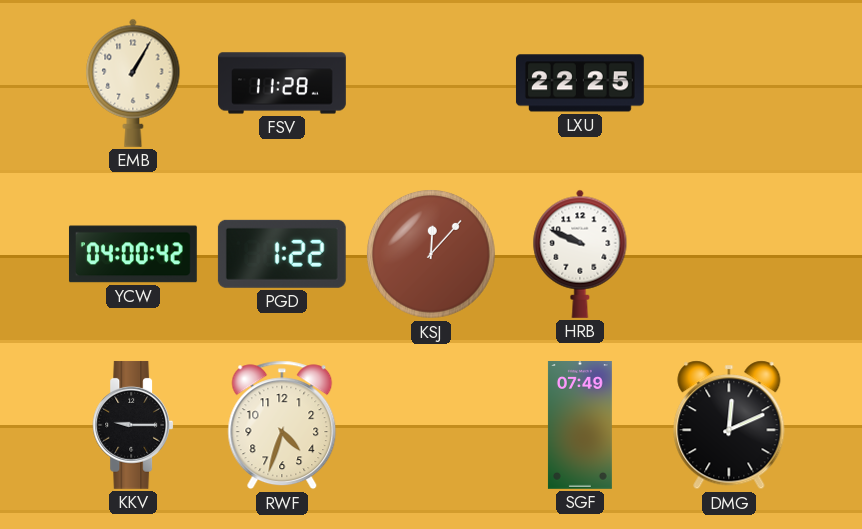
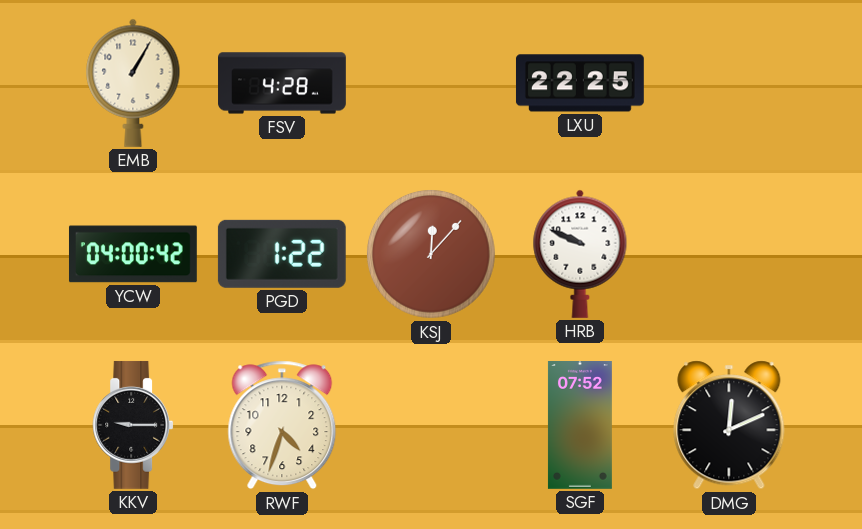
FSV: 11:28 -> 4:28 (282, 83)
SGF: 07:49 -> 07:52 (580, 426)
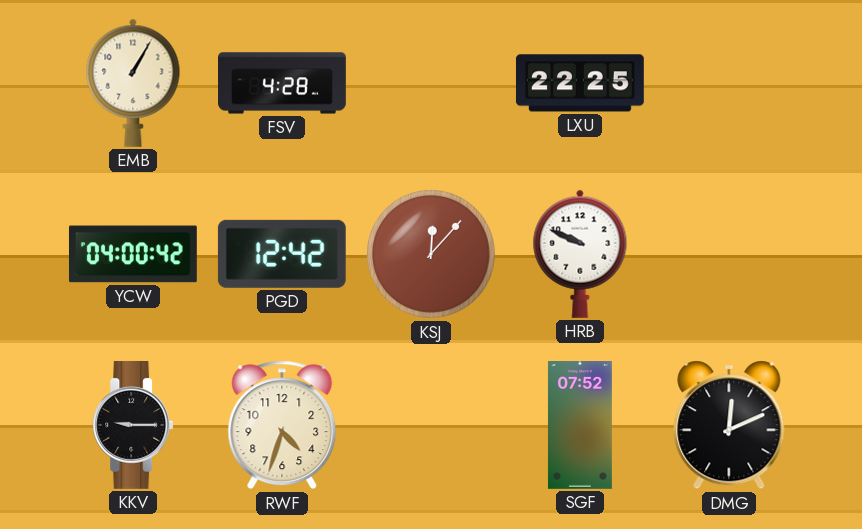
PGD: 1:22 -> 12:42 (282, 254)
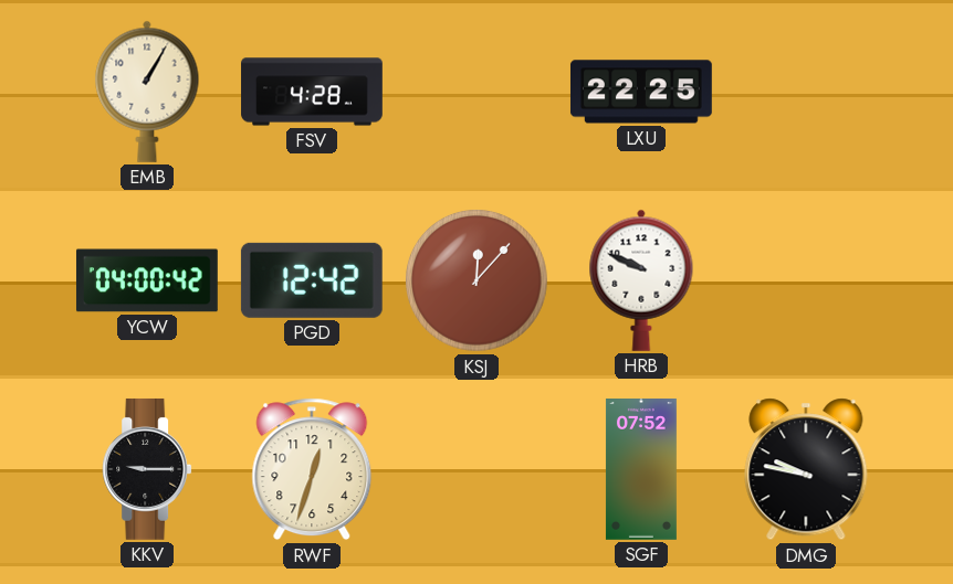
RWF: 4:33 -> 12:33 (312, 469)
DMG: 12:11 -> 9:47 (806, 469)
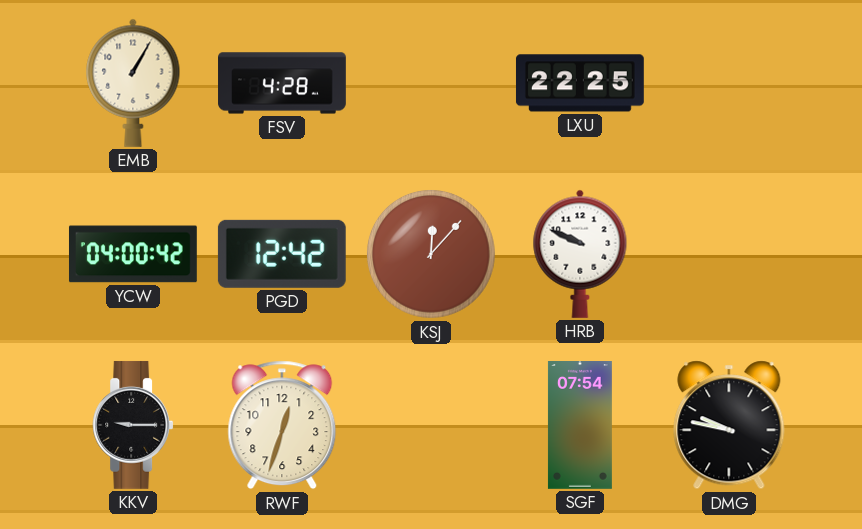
SGF: 07:52 -> 07:54 (580, 426)
